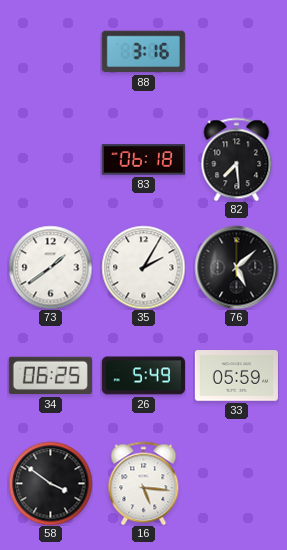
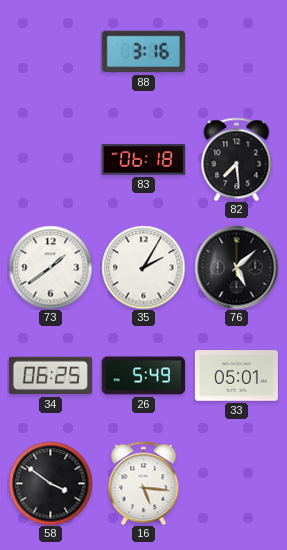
33: 05:59 -> 05:01 (236, 376)
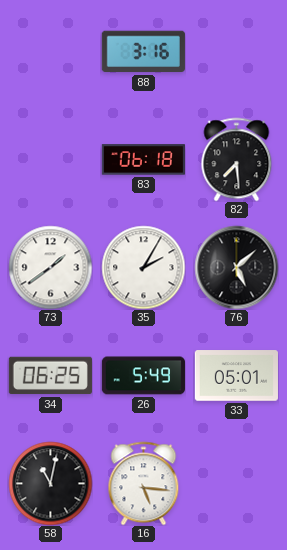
58: 3:51 -> 11:02 (50, 483)
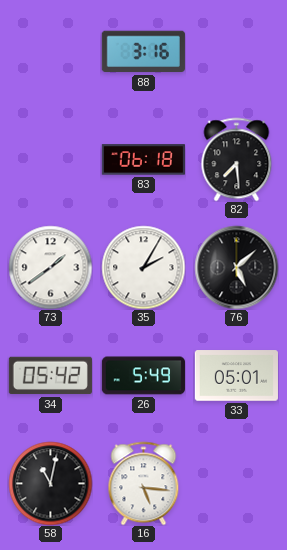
34: 06:25 -> 05:42 (50, 376)
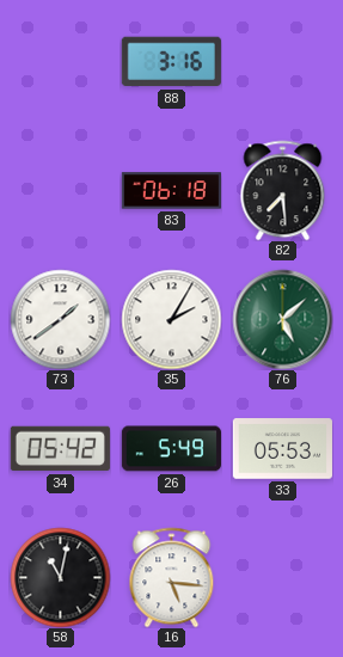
76 dial: black -> green (282, 319)
33: 05:01 -> 05:53 (282, 449)
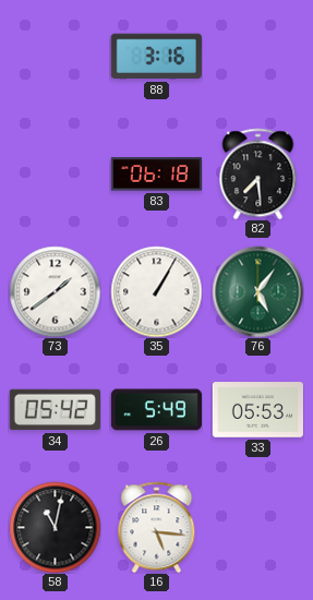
35: 2:05 -> 1:05 (156, 291)
76: 5:08 -> 5:06 (257, 291)
